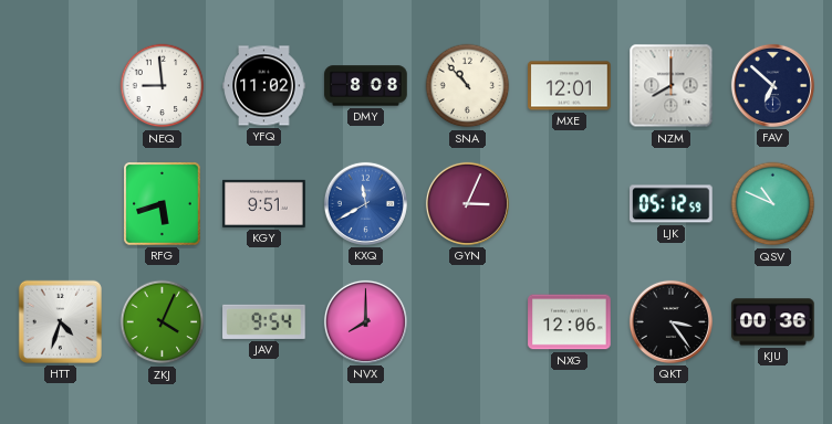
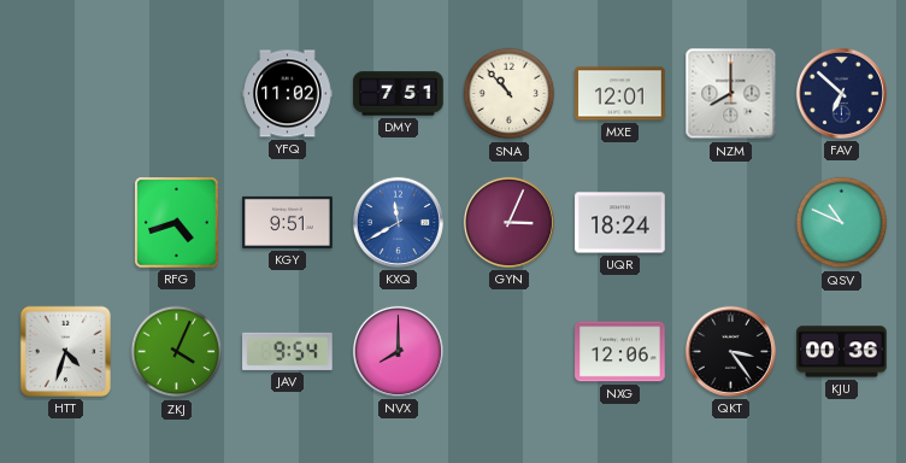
NEQ: 8:59 -> none (163, 86)
DMY: 8:08 -> 7:51 (399, 94)
RFG: 5:42 -> 4:42 (177, 223)
UQR: none -> 18:24 (620, 223)
LJK: 05:12 -> none (672, 204)
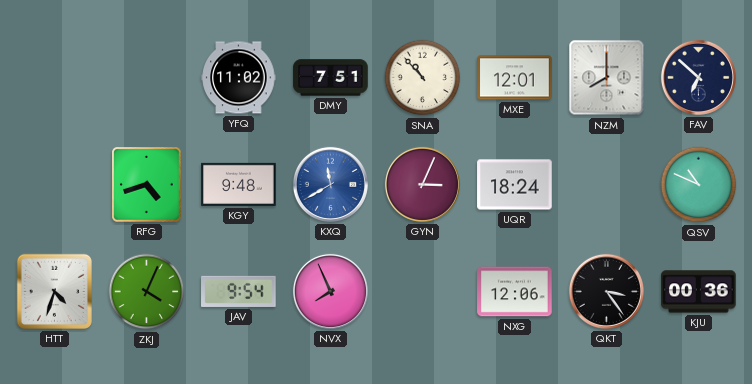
KGY: 9:51 -> 9:48 (239, 184)
NVX: 8:00 -> 7:56 (330, 291)
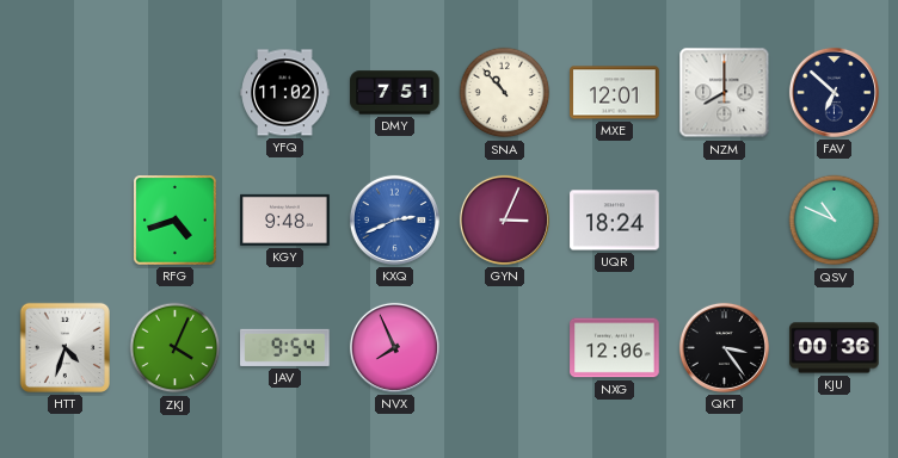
KXQ: 11:40 -> 2:41 (394, 219)
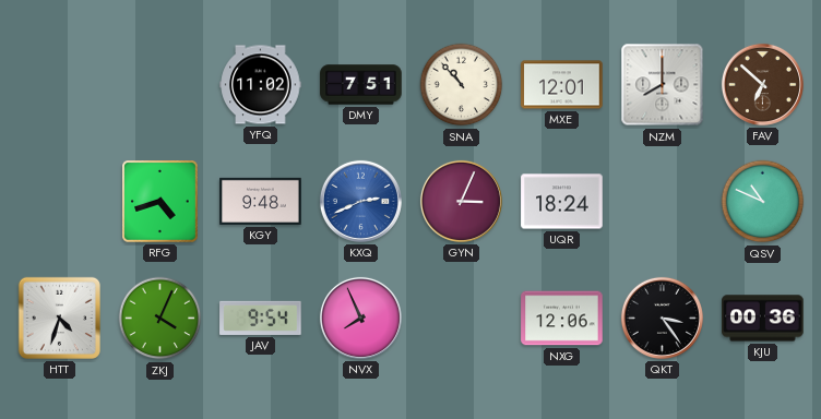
FAV dial: navy -> brown (762, 84)
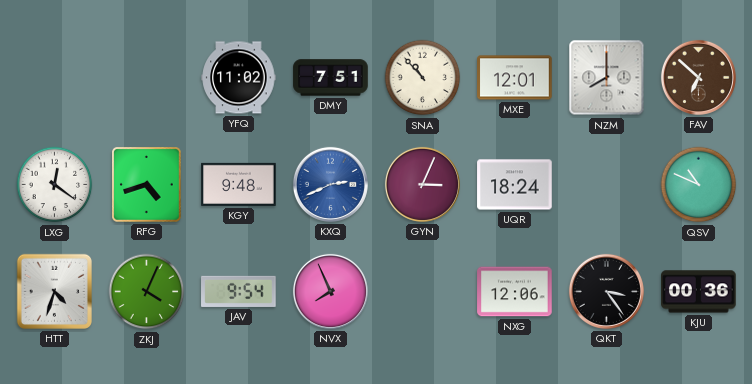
LXG: none -> 12:21 (55, 185)
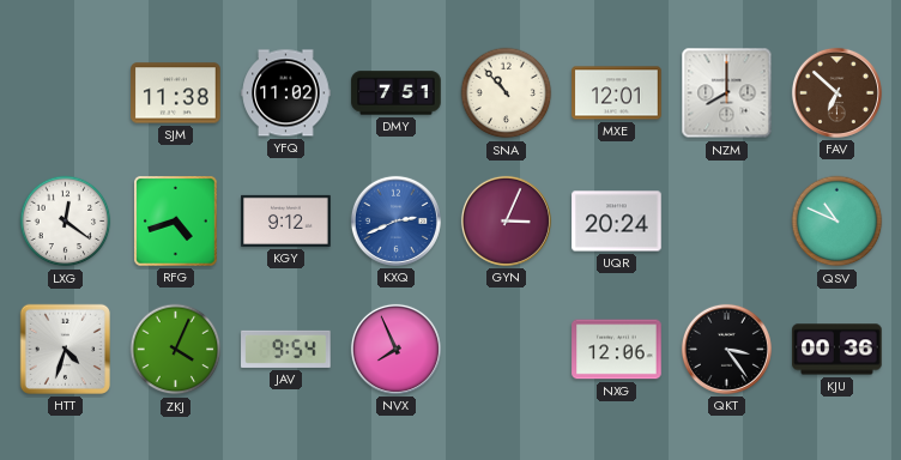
SJM: none -> 11:38 (176, 93)
KGY: 9:48 -> 9:12 (286, 220)
UQR: 18:24 -> 20:24 (617, 222)
